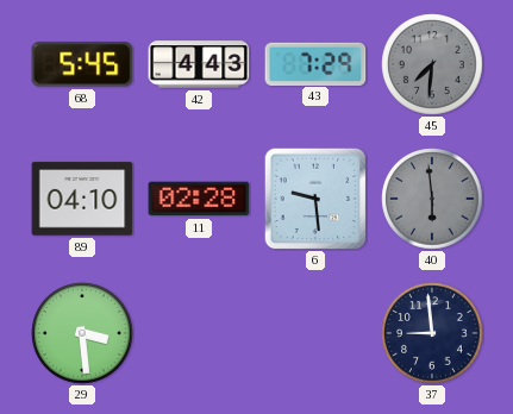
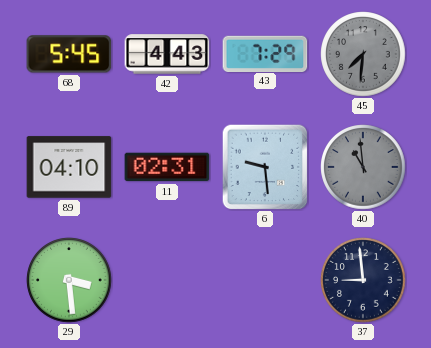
11: 02:28 -> 02:31 (167, 167)
40: 5:59 -> 10:59 (363, 167)
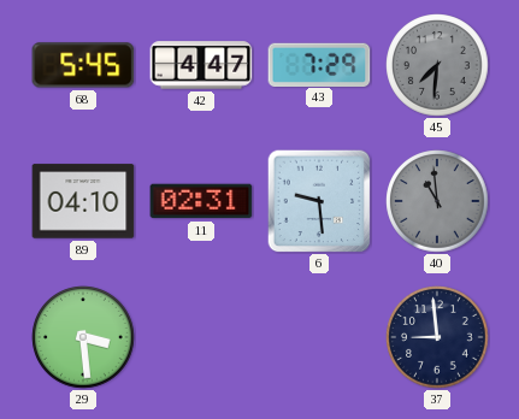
42: 4:43 -> 4:47 (201, 65)
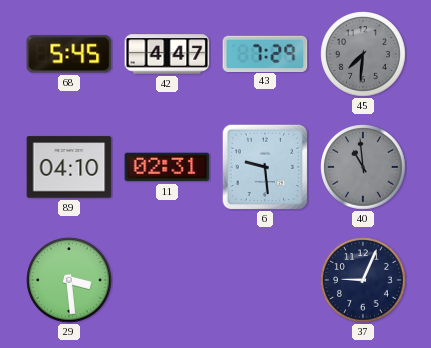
37: 8:59 -> 9:04 (363, 280)
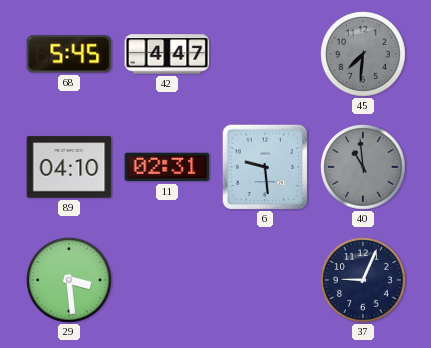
43: 7:29 -> none (265, 53)
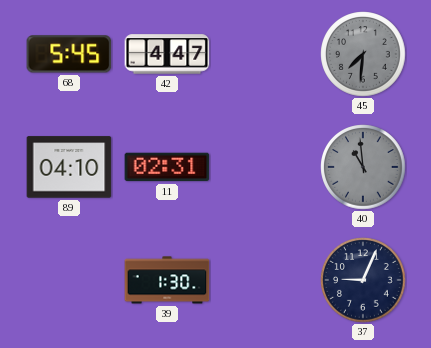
6: 9:29 -> none (265, 167)
29: 3:29 -> none (69, 280)
39: none -> 1:30 (167, 280)
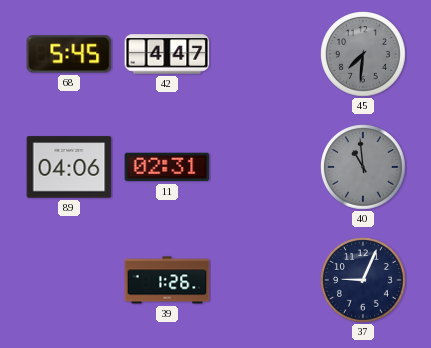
89: 04:10 -> 04:06 (69, 167)
39: 1:30 -> 1:26 (167, 280)
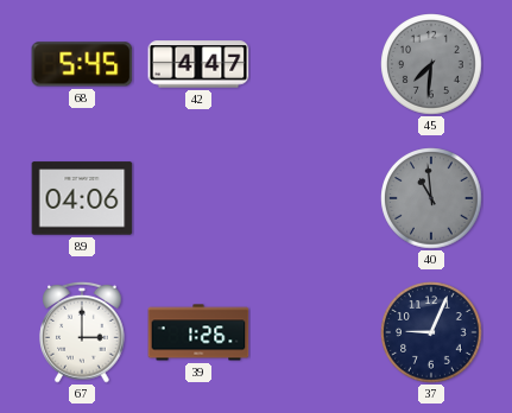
11: 02:31 -> none (167, 167)
67: none -> 3:00 (82, 332)
